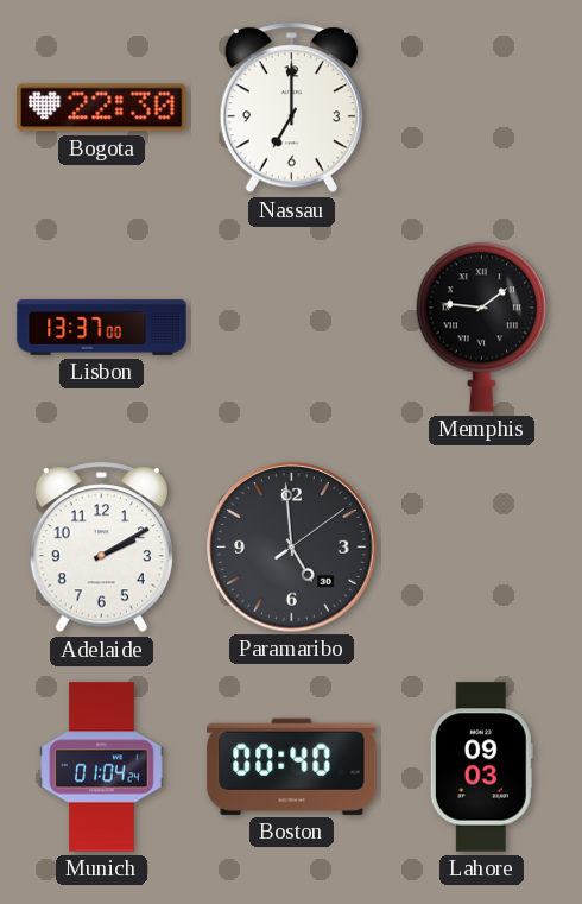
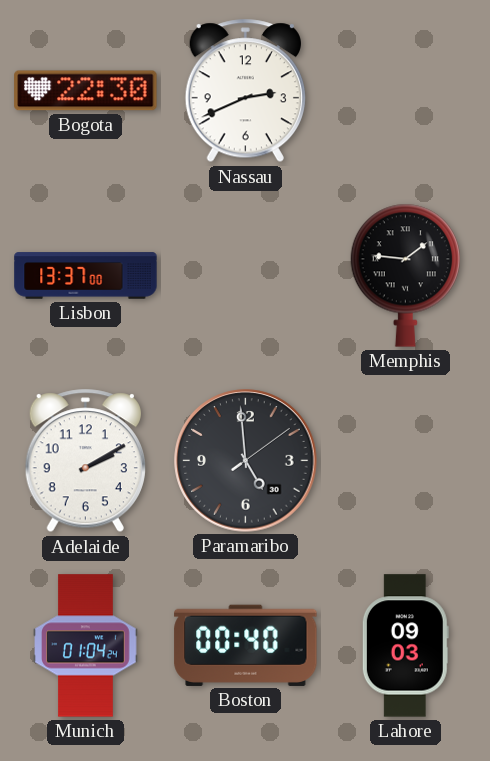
Nassau: 7:00 -> 2:41 (245, 91)
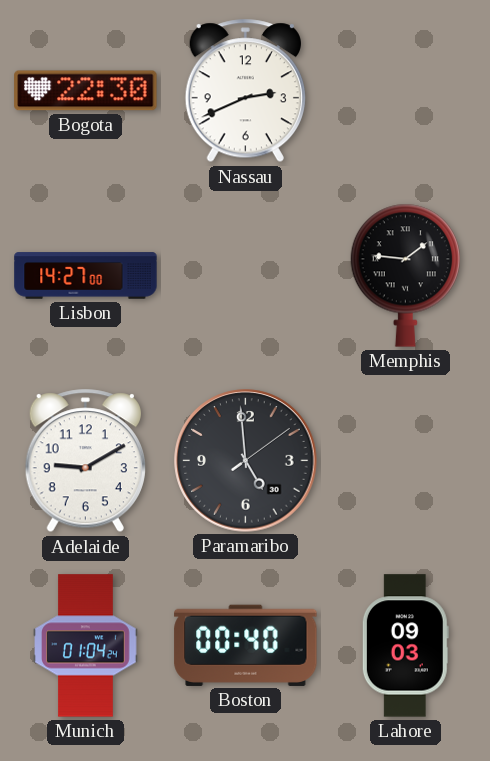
Lisbon: 13:37 -> 14:27 (86, 276)
Adelaide: 2:10 -> 9:10 (85, 461)
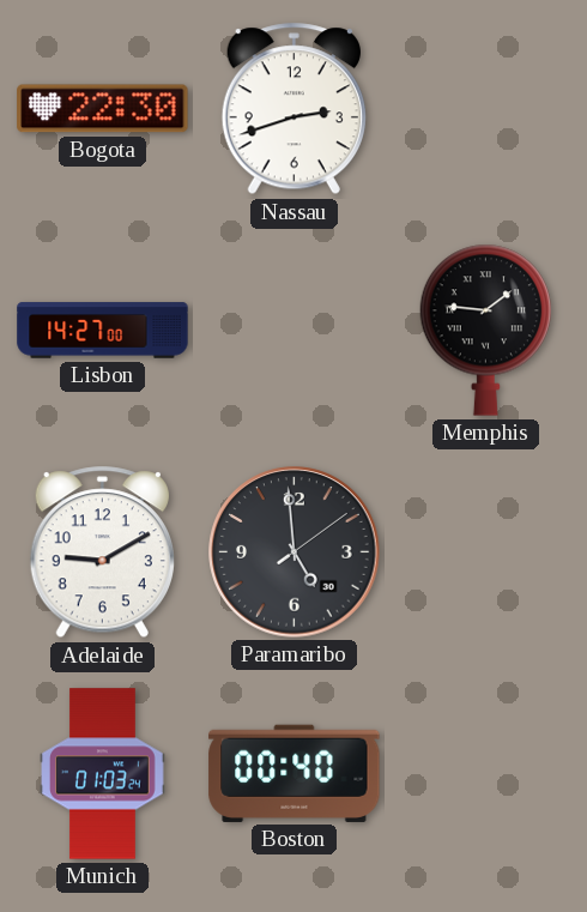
Nassau: 2:41 -> 2:42 (293, 109)
Munich: 01:04 -> 01:03 (103, 774)
Lahore: 09:03 -> none (405, 646)
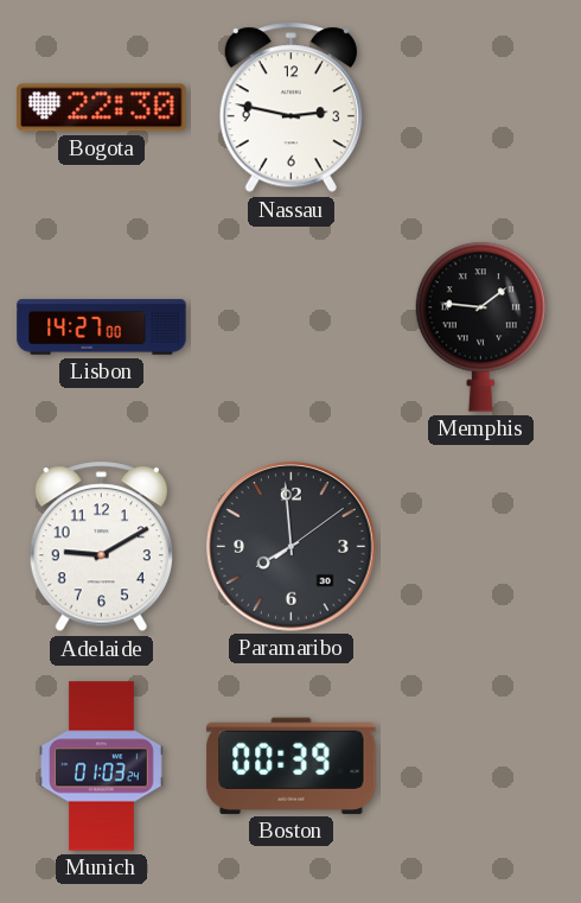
Nassau: 2:42 -> 2:47 (290, 108)
Paramaribo: 4:59 -> 7:59 (292, 547)
Boston: 00:40 -> 00:39 (292, 765)
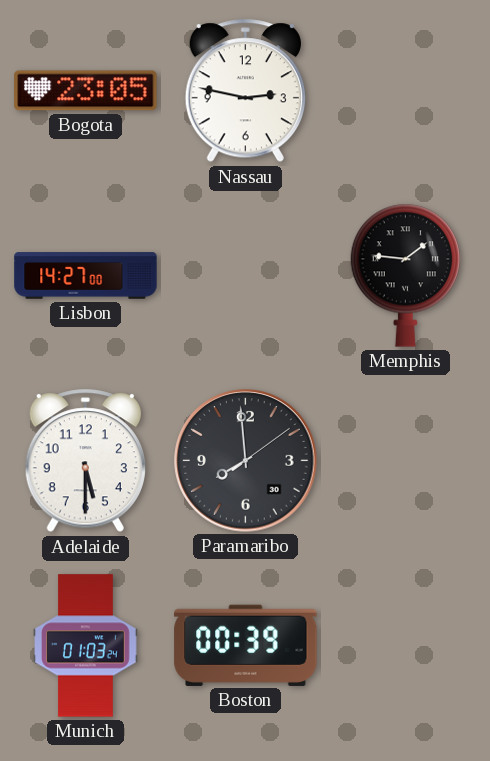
Bogota: 22:30 -> 23:05 (86, 91)
Adelaide: 9:10 -> 5:30 (85, 461)
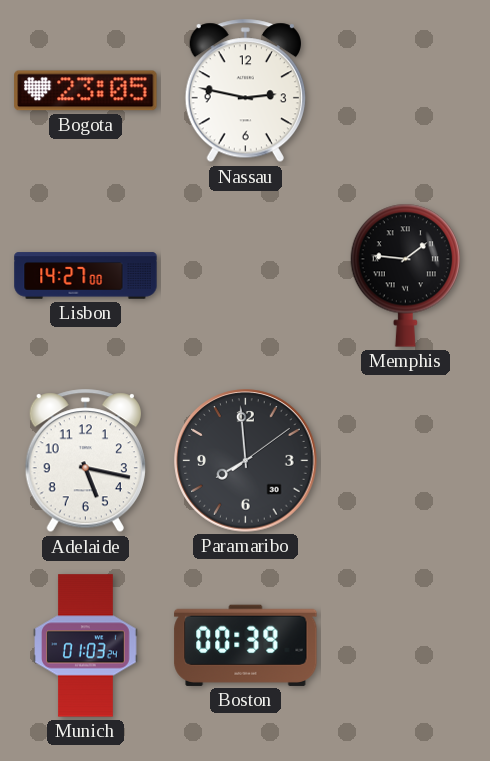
Adelaide: 5:30 -> 5:17 (85, 461)
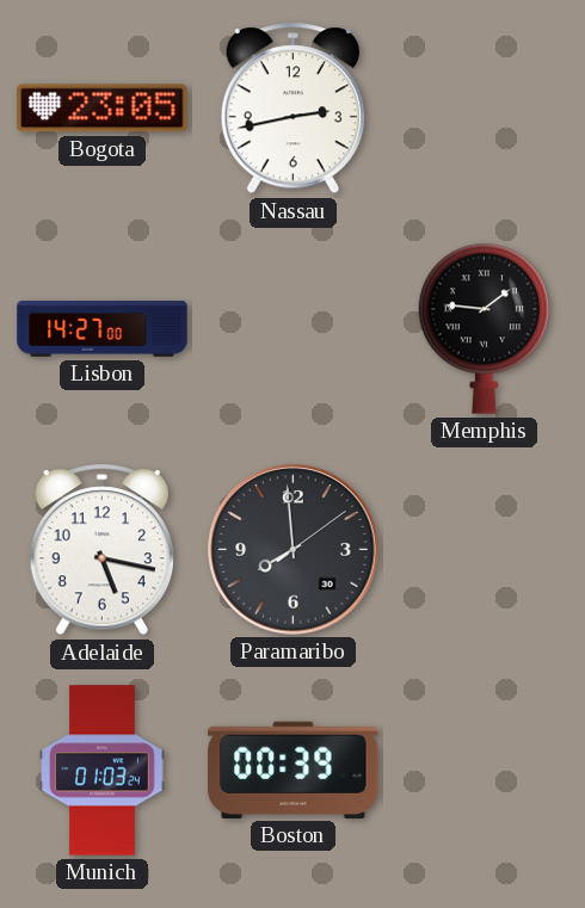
Nassau: 2:47 -> 2:43 (292, 109)
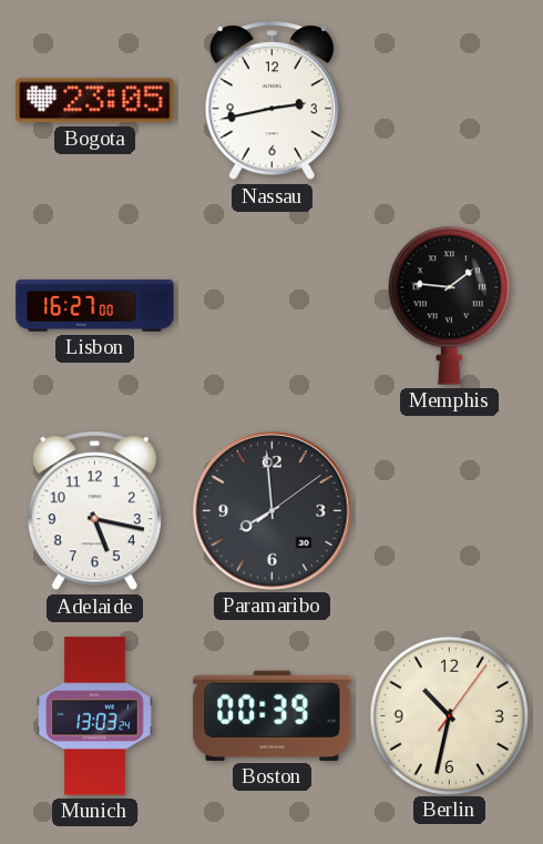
Lisbon: 14:27 -> 16:27 (95, 306)
Munich: 01:03 -> 13:03 (95, 716)
Berlin: none -> 10:32 (449, 715)
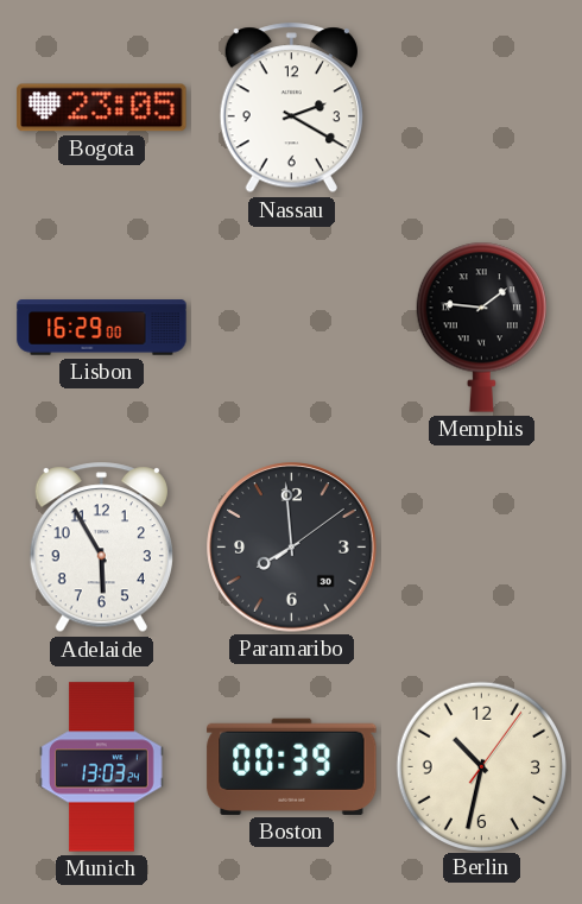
Nassau: 2:43 -> 2:20 (291, 108)
Lisbon: 16:27 -> 16:29 (102, 328)
Adelaide: 5:17 -> 5:55 (101, 548)
